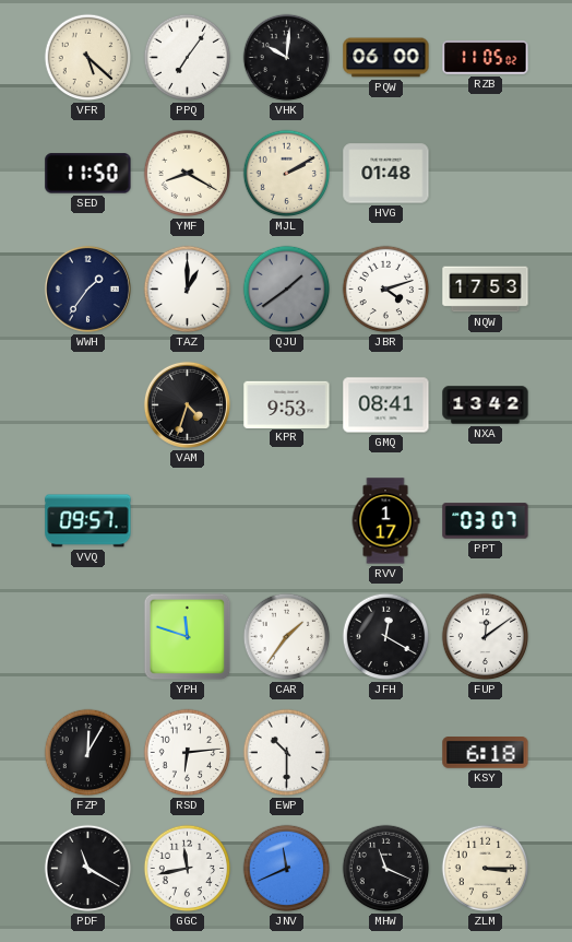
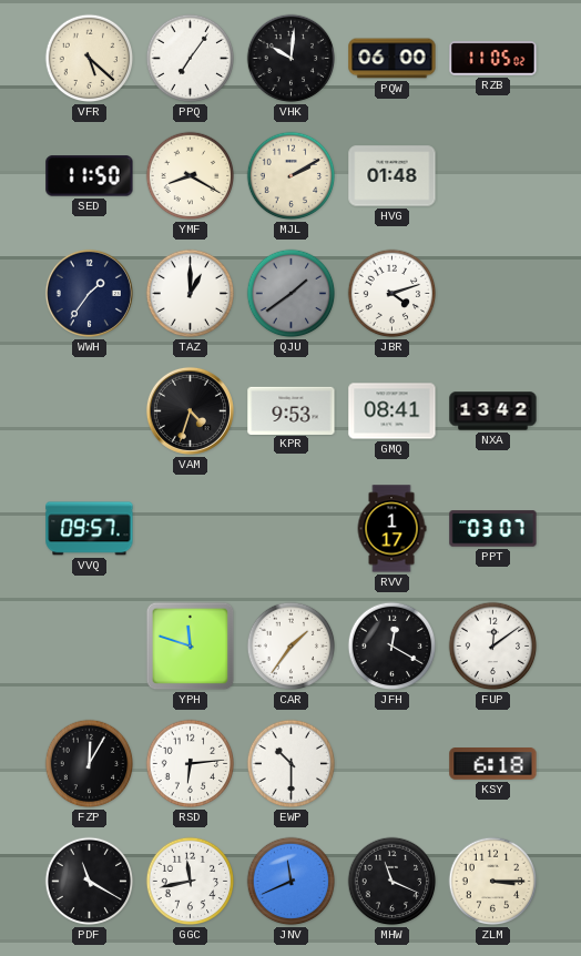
NQW: 17:53 -> none (486, 290)
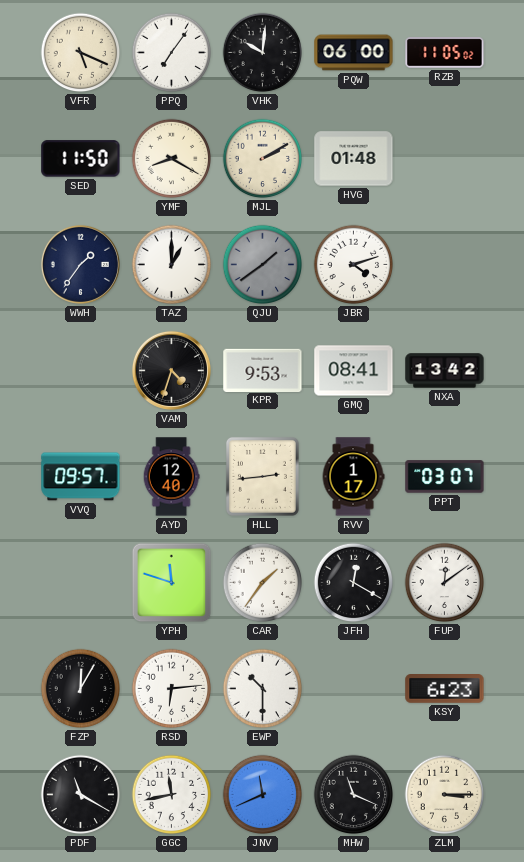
VFR: 5:22 -> 5:19 (81, 53)
AYD: none -> 12:40 (171, 477)
HLL: none -> 2:44 (262, 476)
KSY: 6:18 -> 6:23 (445, 689)
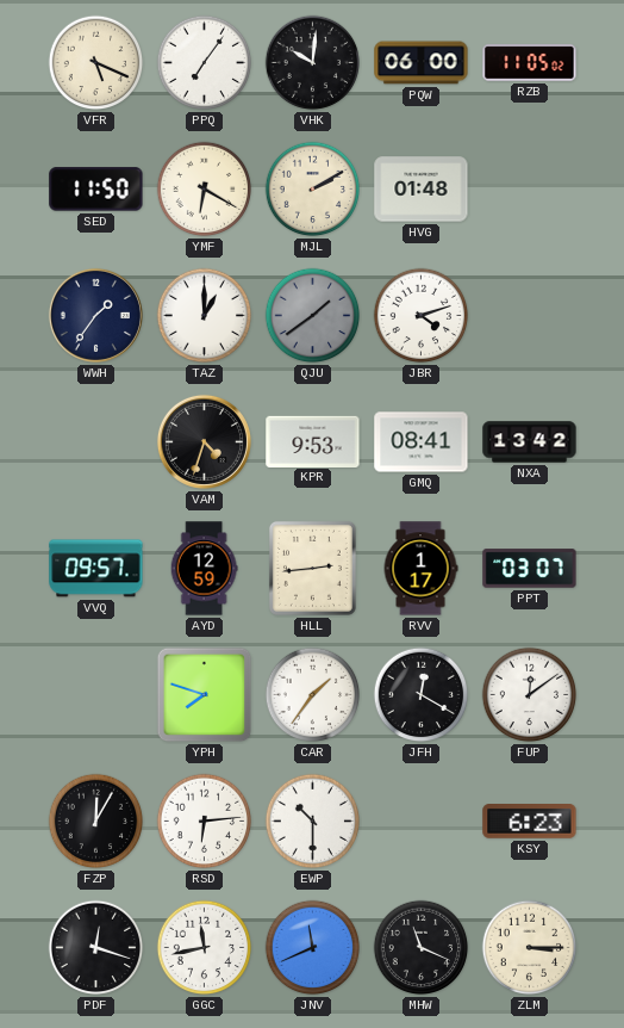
YMF: 8:20 -> 6:20 (205, 190)
AYD: 12:40 -> 12:59 (204, 569)
YPH: 11:48 -> 7:48 (205, 695)
PDF: 11:20 -> 12:18 (96, 948)
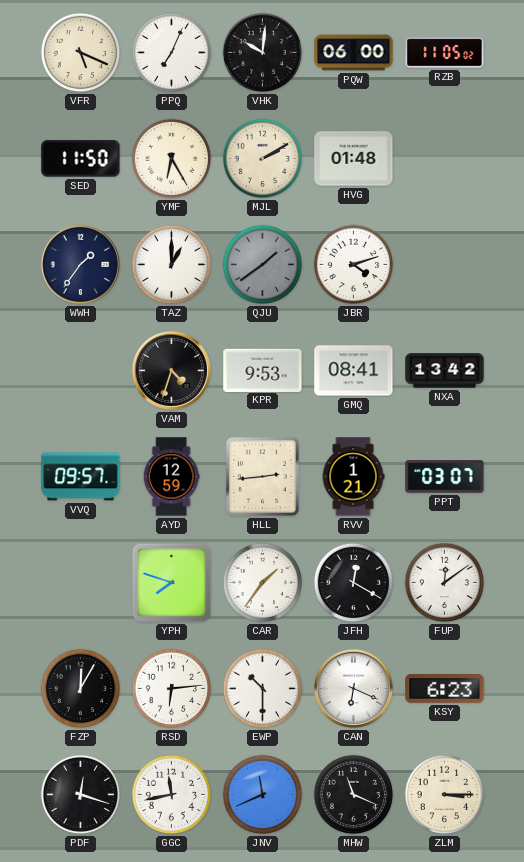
PPQ: 7:06 -> 7:04 (172, 53)
YMF: 6:20 -> 6:25 (172, 159)
RVV: 1:17 -> 1:21 (353, 477)
CAN: none -> 6:19 (353, 688)
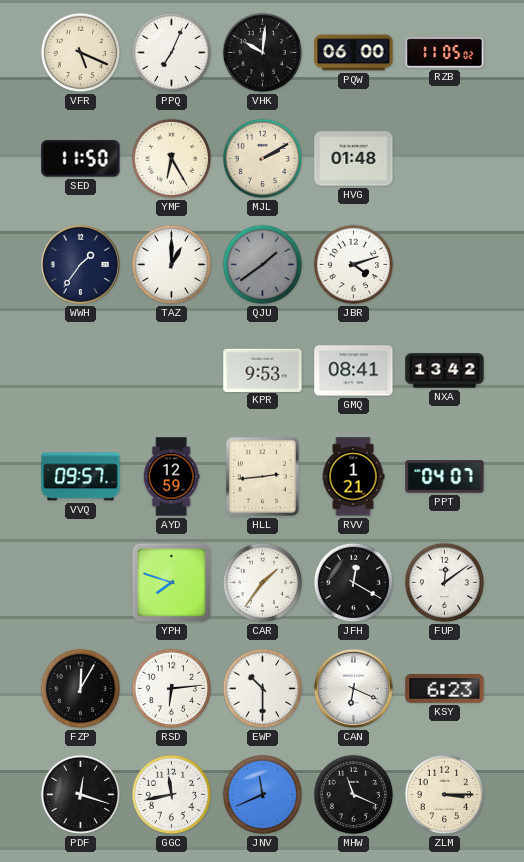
VAM: 4:33 -> none (171, 370)
PPT: 03:07 -> 04:07 (445, 477)
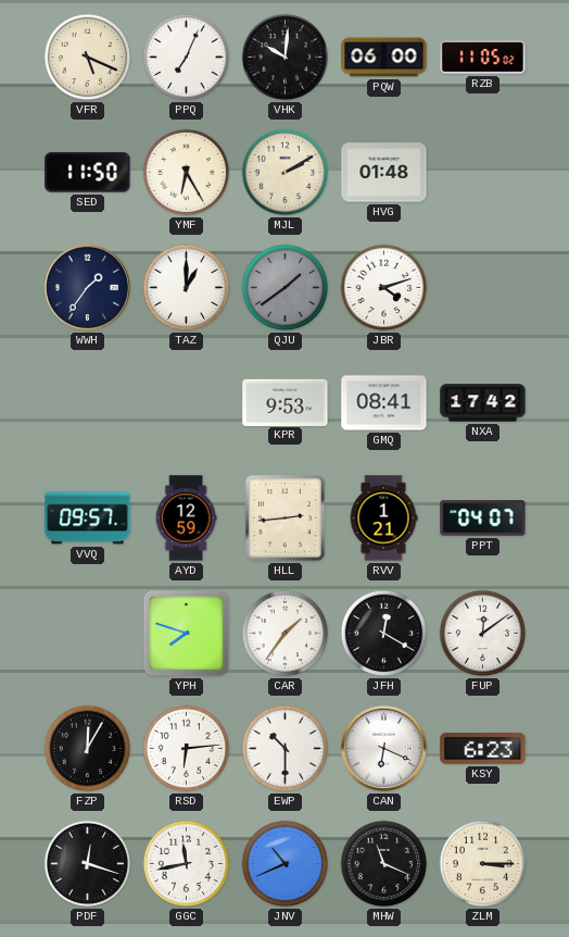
NXA: 13:42 -> 17:42 (483, 403)
JNV: 11:41 -> 10:41 (286, 864)
